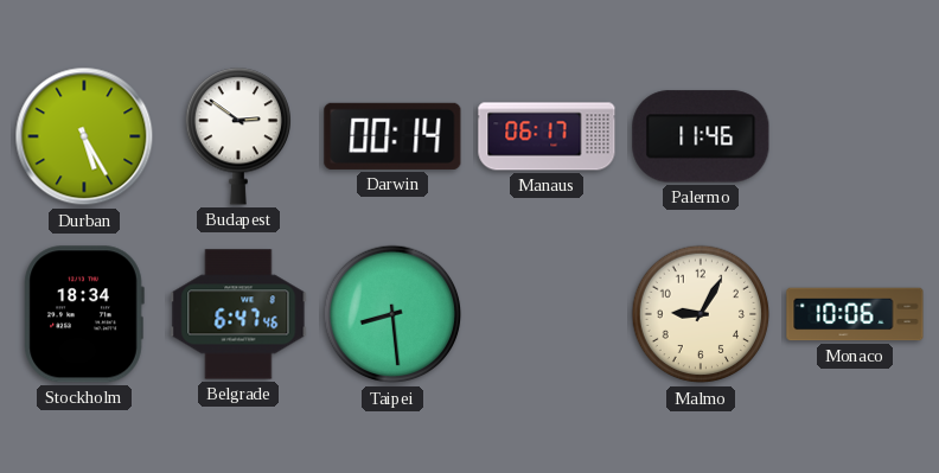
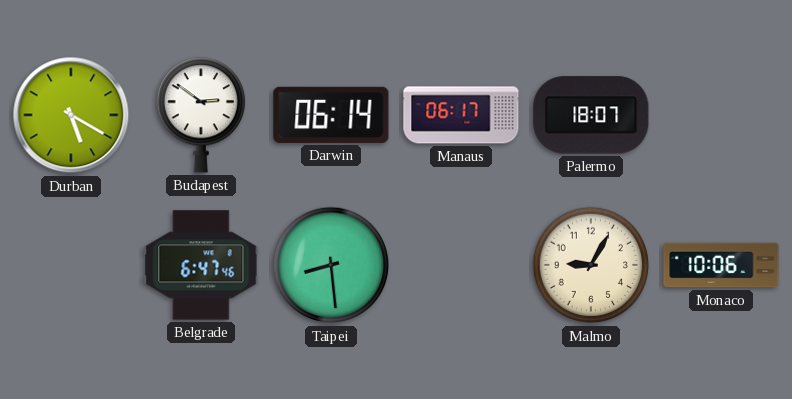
Durban: 5:25 -> 5:20 (71, 115)
Darwin: 00:14 -> 06:14 (331, 115)
Palermo: 11:46 -> 18:07 (591, 115)
Stockholm: 18:34 -> none (84, 314)
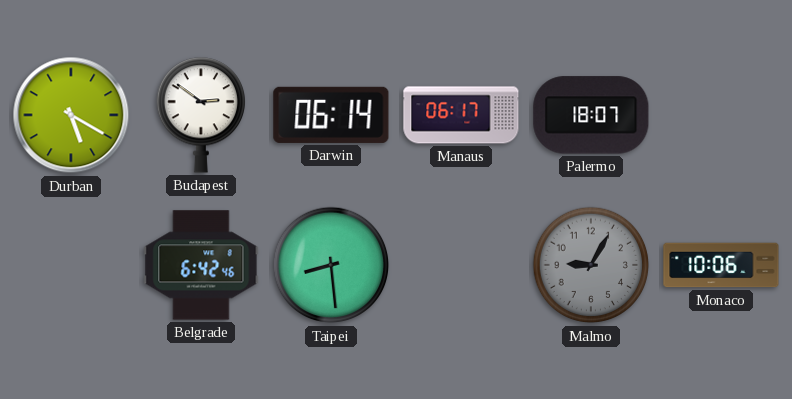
Belgrade: 6:47 -> 6:42 (201, 265)
Malmo dial: cream -> grey (591, 265)
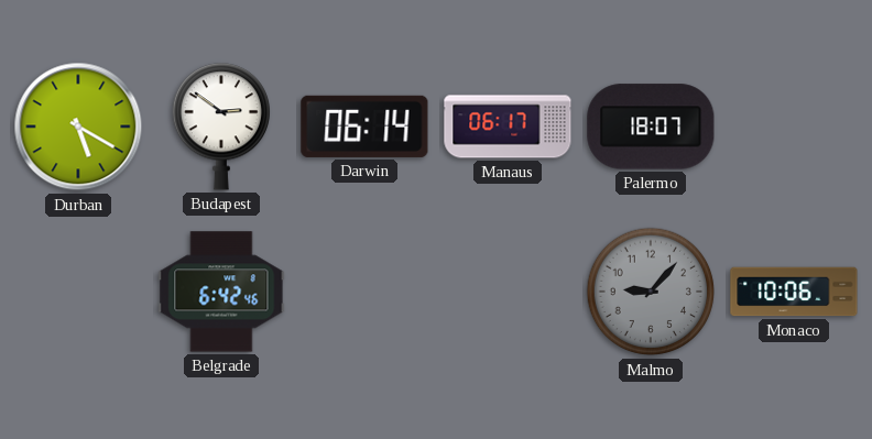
Taipei: 8:29 -> none (331, 265)
Malmo: 9:05 -> 9:07 (651, 292)
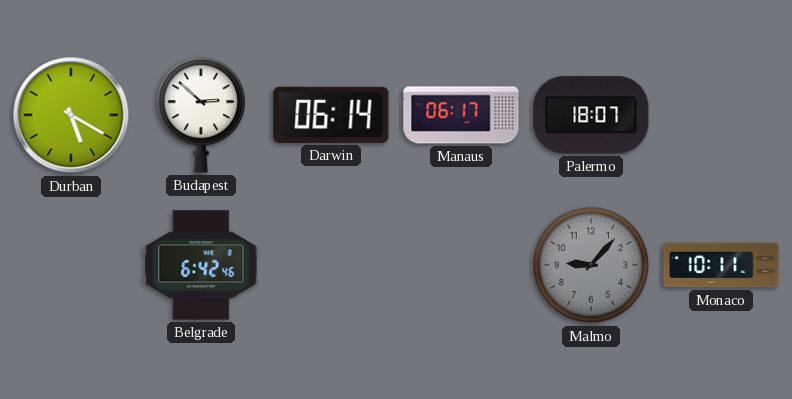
Budapest: 2:51 -> 2:52 (200, 115)
Monaco: 10:06 -> 10:11 (721, 265)
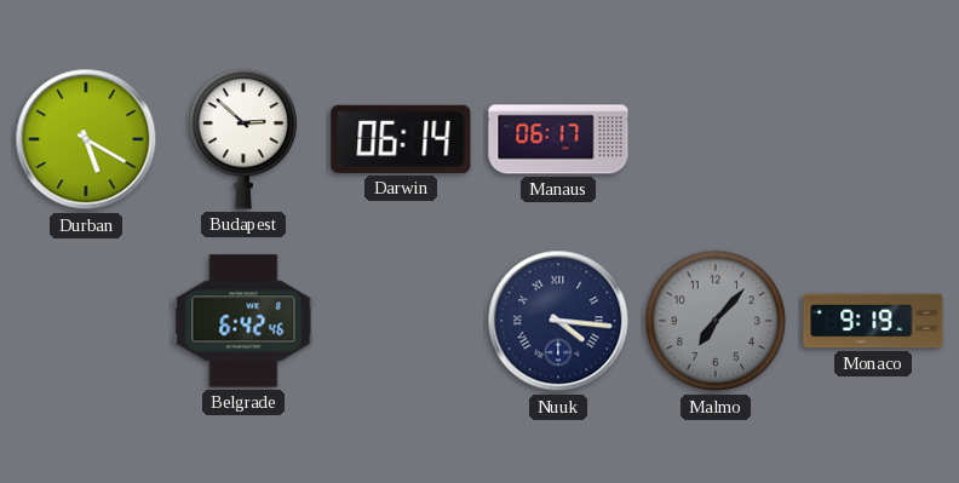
Palermo: 18:07 -> none (591, 115)
Nuuk: none -> 4:16 (558, 321)
Malmo: 9:07 -> 7:07 (716, 321)
Monaco: 10:11 -> 9:19 (873, 321)
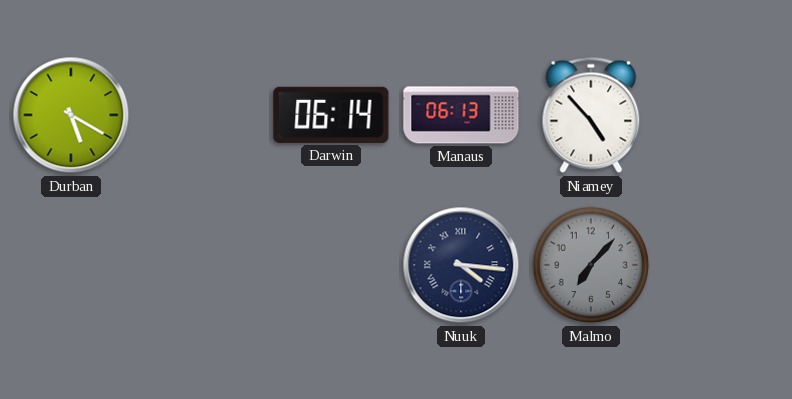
Budapest: 2:52 -> none (242, 139)
Manaus: 06:17 -> 06:13 (461, 115)
Niamey: none -> 4:53 (591, 115)
Belgrade: 6:42 -> none (243, 321)
Monaco: 9:19 -> none (873, 321)
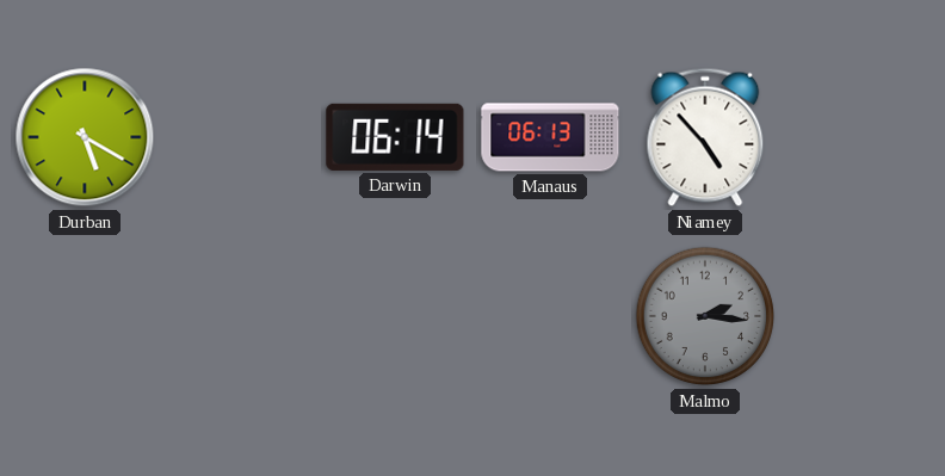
Nuuk: 4:16 -> none (461, 265)
Malmo: 7:07 -> 2:16 (705, 316)
